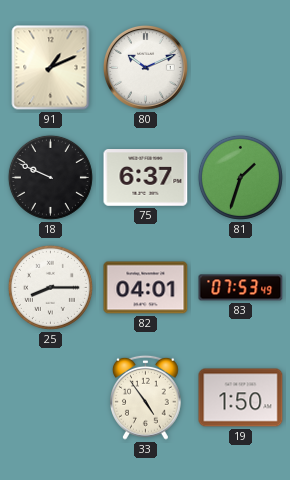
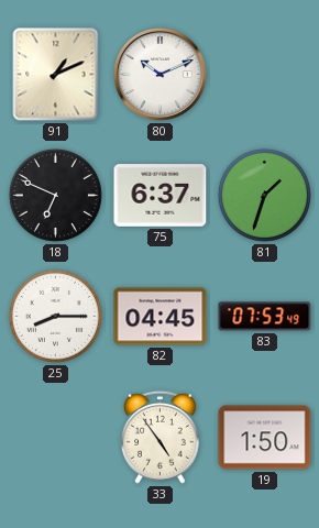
18: 9:49 -> 6:49 (55, 195)
82: 04:01 -> 04:45 (161, 317)
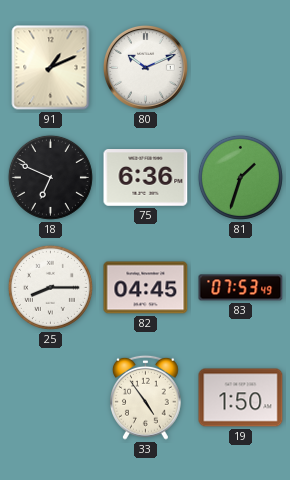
75: 6:37 -> 6:36 (146, 178)
